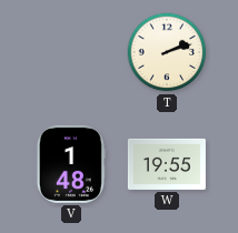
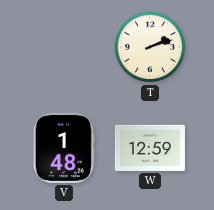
W: 19:55 -> 12:59 (150, 148)
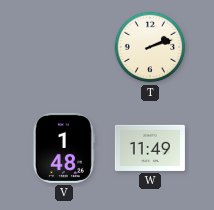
W: 12:59 -> 11:49 (150, 148)
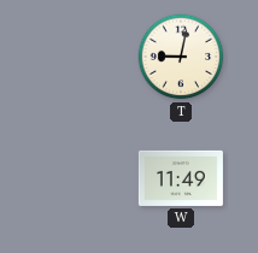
T: 2:12 -> 9:02 (181, 57)
V: 1:48 -> none (64, 148)
